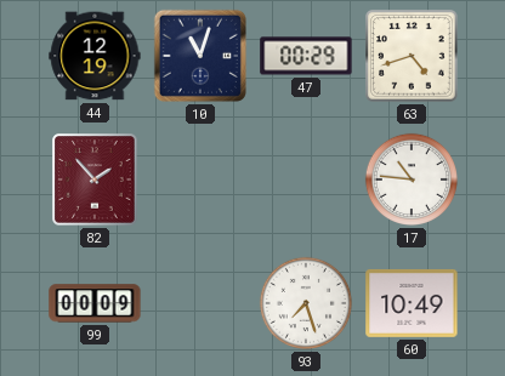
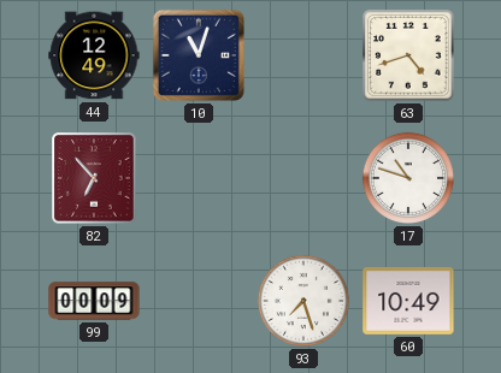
44: 12:19 -> 12:49 (94, 55)
47: 00:29 -> none (306, 56)
82: 1:53 -> 6:53 (94, 178)
17: 10:46 -> 10:48 (408, 178)
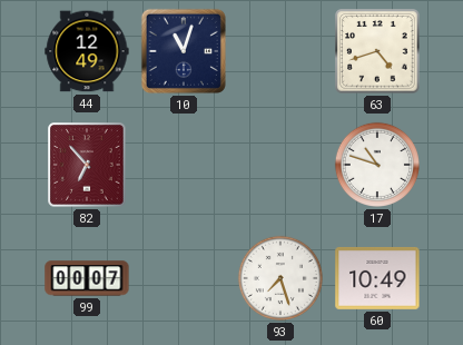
99: 00:09 -> 00:07 (87, 278)
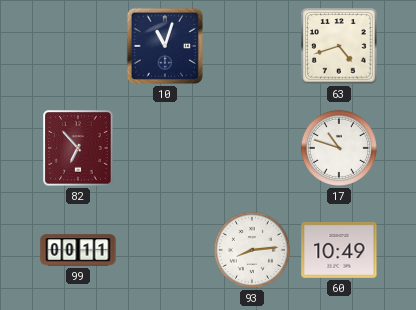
44: 12:49 -> none (87, 51)
99: 00:07 -> 00:11 (78, 250)
93: 7:27 -> 8:14 (252, 250)
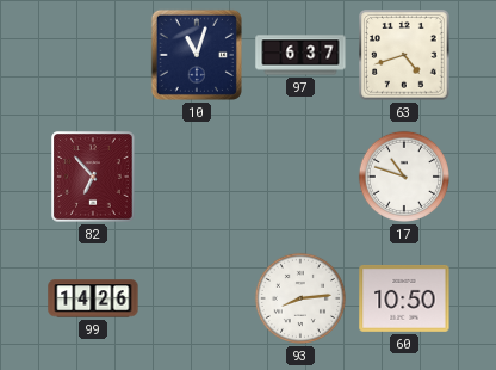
97: none -> 6:37 (300, 55)
99: 00:11 -> 14:26 (93, 298)
60: 10:49 -> 10:50 (404, 298)
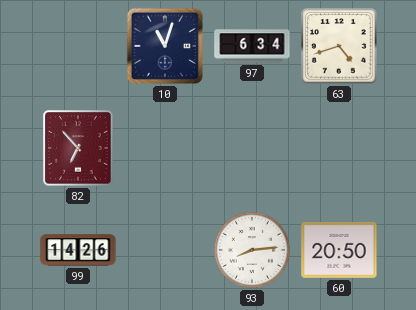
97: 6:37 -> 6:34 (252, 46)
17: 10:48 -> none (404, 177)
60: 10:50 -> 20:50 (339, 250)
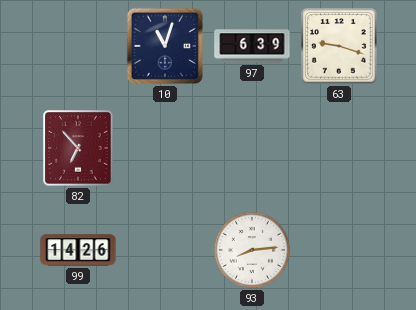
97: 6:34 -> 6:39 (252, 46)
63: 4:42 -> 9:18 (339, 46)
60: 20:50 -> none (339, 250)
